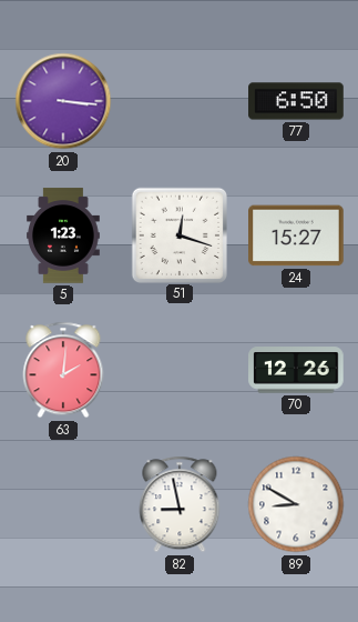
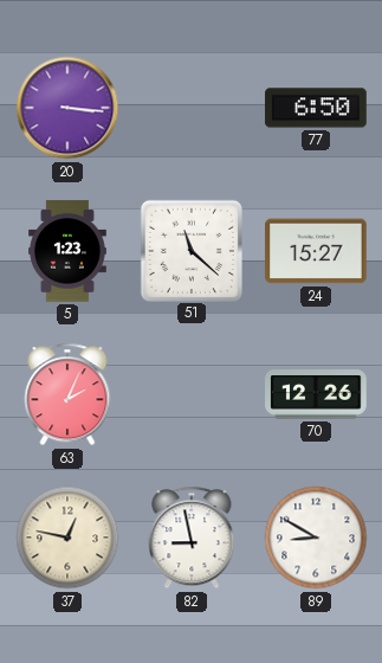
51: 12:18 -> 11:22 (190, 250)
63: 2:01 -> 2:04 (67, 394)
37: none -> 12:47 (67, 538)
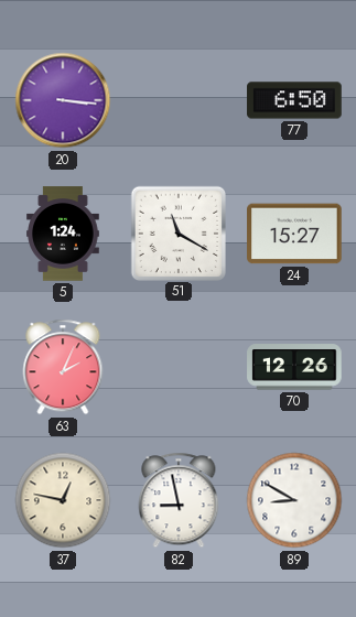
5: 1:23 -> 1:24 (63, 234)
51: 11:22 -> 11:20 (177, 232)
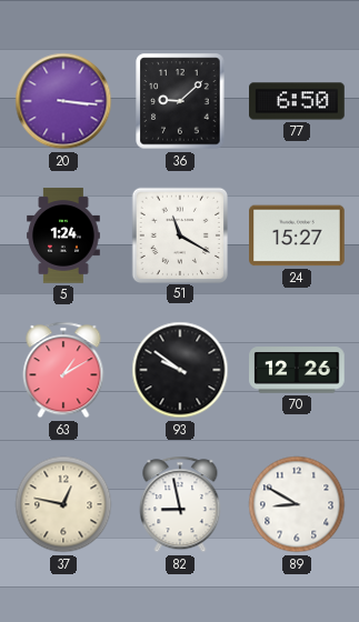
36: none -> 9:08 (180, 101)
63: 2:04 -> 1:10 (63, 370)
93: none -> 9:51 (180, 370)
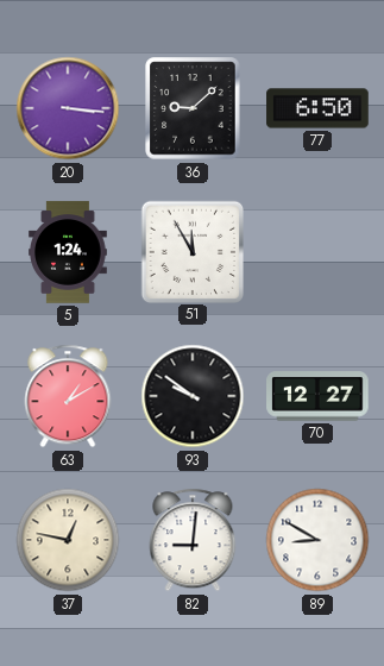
51: 11:20 -> 11:55 (191, 251)
24: 15:27 -> none (297, 235)
70: 12:26 -> 12:27 (317, 396)
82: 8:58 -> 9:01 (193, 540)
